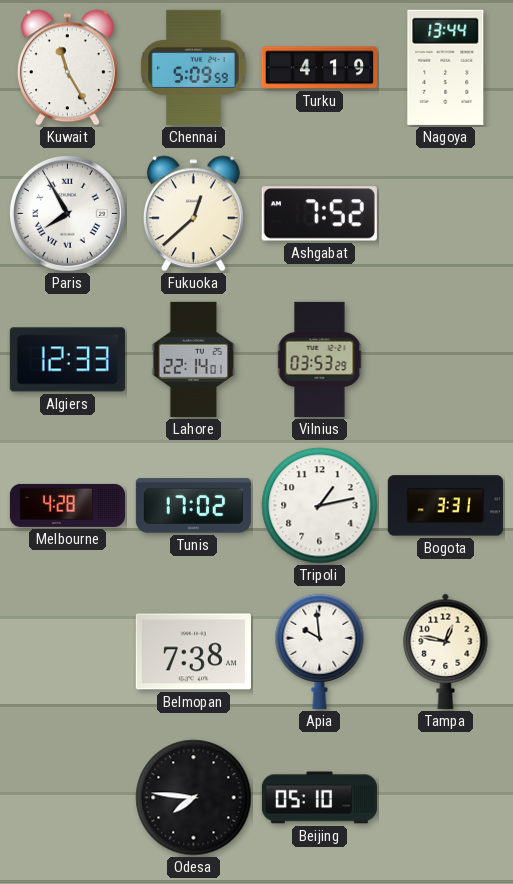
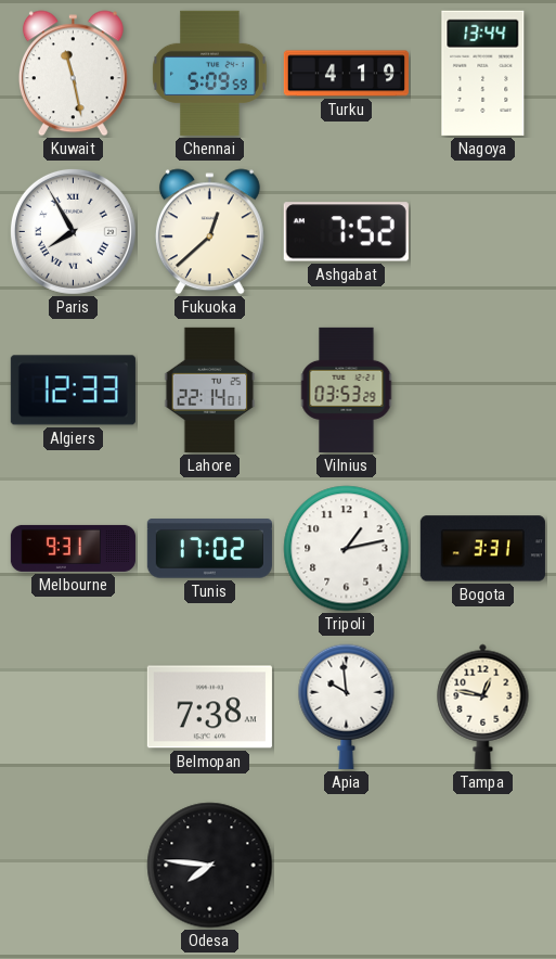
Kuwait: 11:25 -> 11:28 (73, 74)
Melbourne: 4:28 -> 9:31 (73, 548)
Beijing: 05:10 -> none (319, 798)
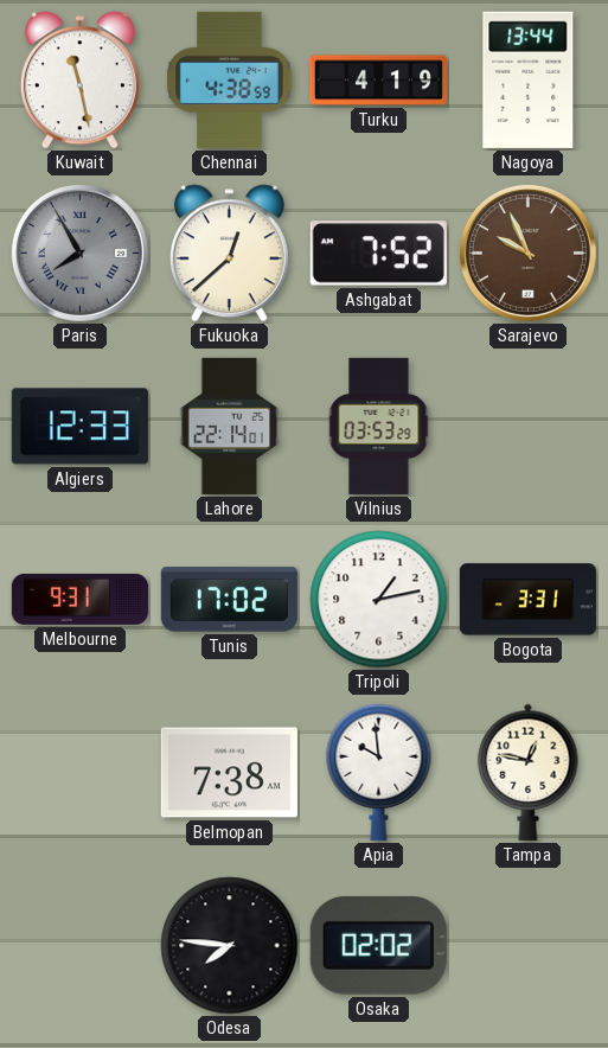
Chennai: 5:09 -> 4:38 (230, 79)
Paris dial: white -> grey (79, 253)
Sarajevo: none -> 9:56 (527, 253)
Osaka: none -> 02:02 (378, 945)
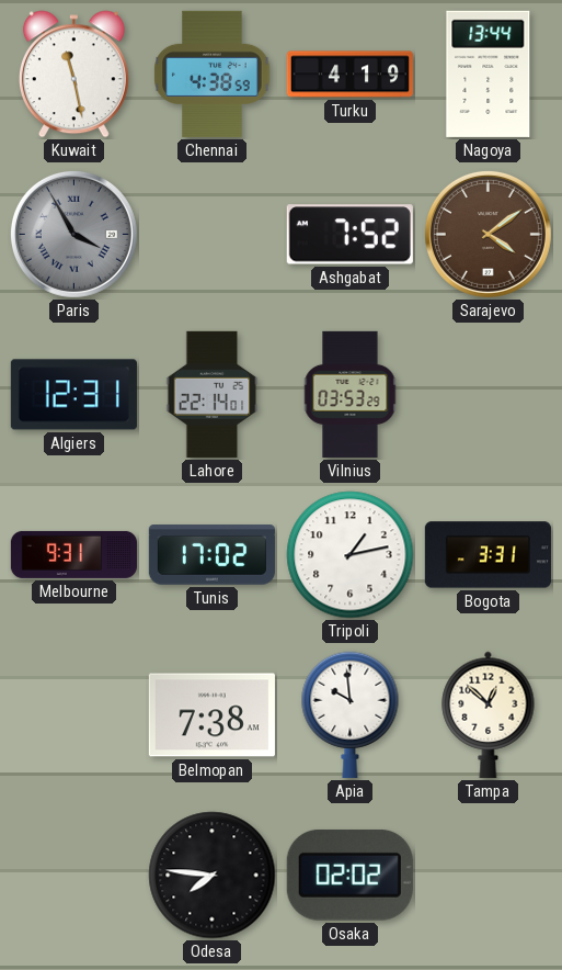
Paris: 7:55 -> 3:55 (73, 234)
Fukuoka: 12:38 -> none (229, 254)
Sarajevo: 9:56 -> 4:09 (488, 234)
Algiers: 12:33 -> 12:31 (73, 395)
Tampa: 12:47 -> 12:52 (489, 714)
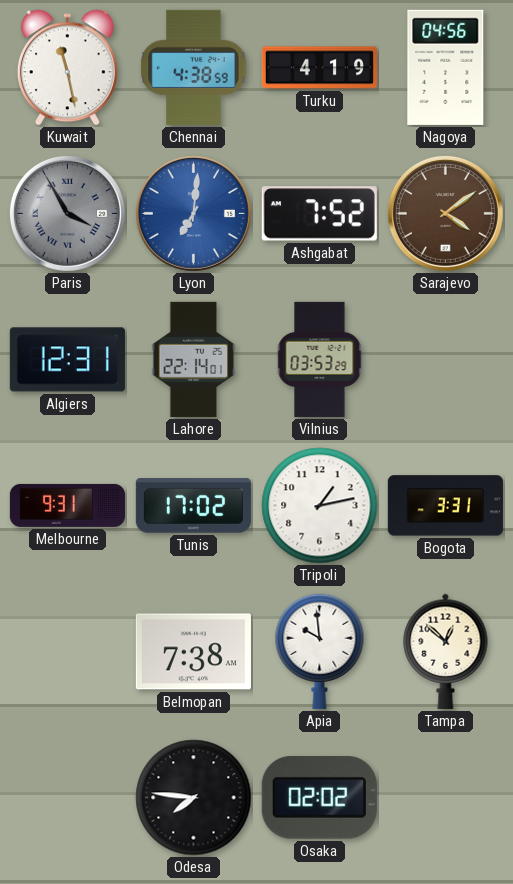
Nagoya: 13:44 -> 04:56 (446, 67)
Lyon: none -> 7:01 (193, 213)
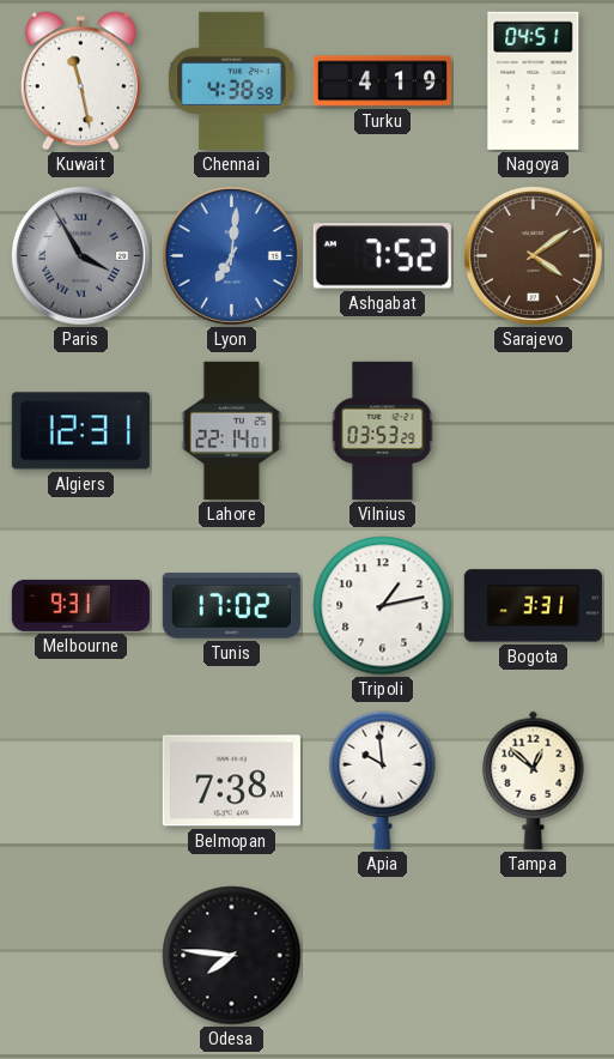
Nagoya: 04:56 -> 04:51 (534, 80)
Osaka: 02:02 -> none (319, 797)
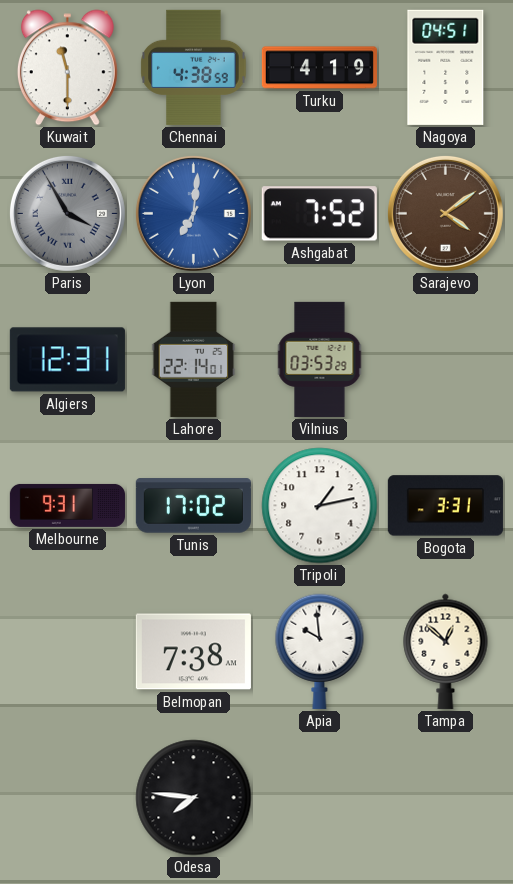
Kuwait: 11:28 -> 11:30 (67, 68)
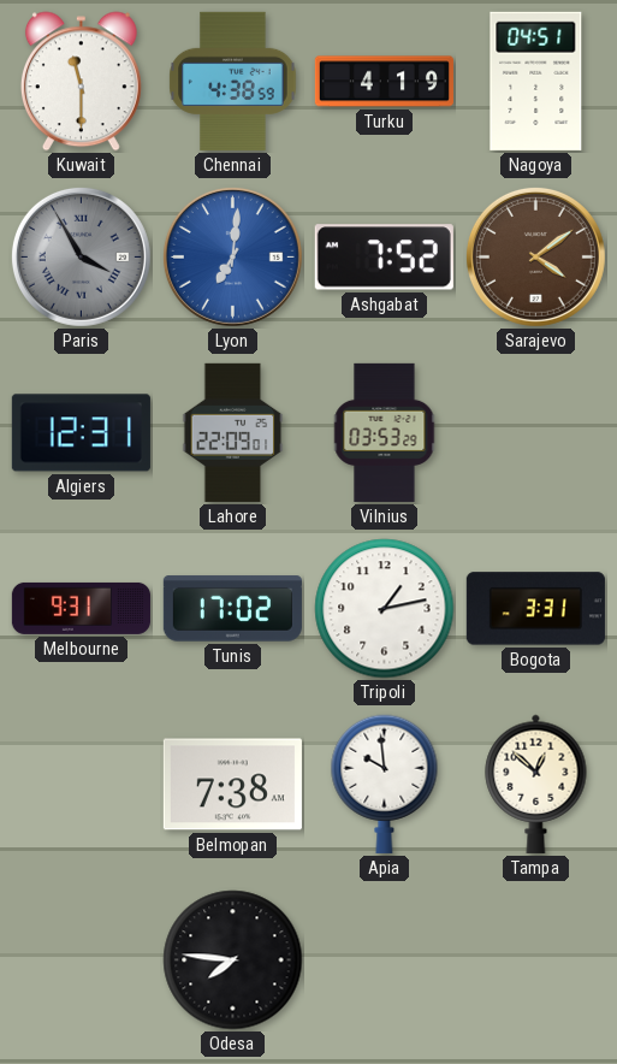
Lahore: 22:14 -> 22:09 (233, 432)
